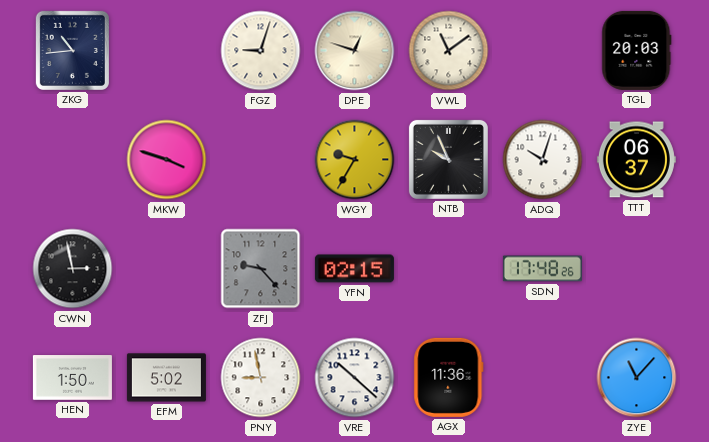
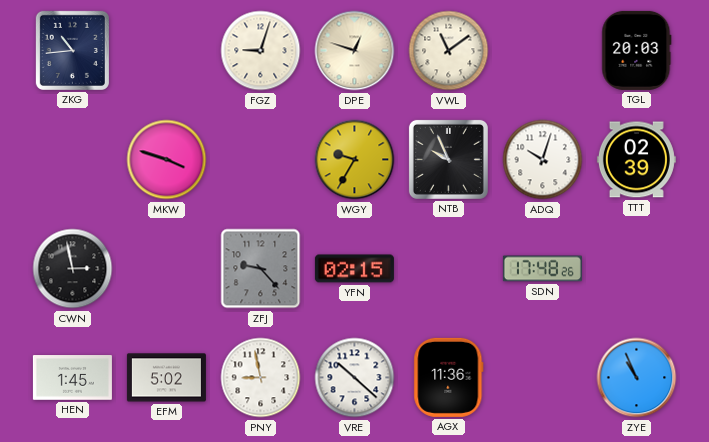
TTT: 06:37 -> 02:39 (636, 160)
HEN: 1:50 -> 1:45 (72, 378)
ZYE: 11:07 -> 10:56 (637, 378)
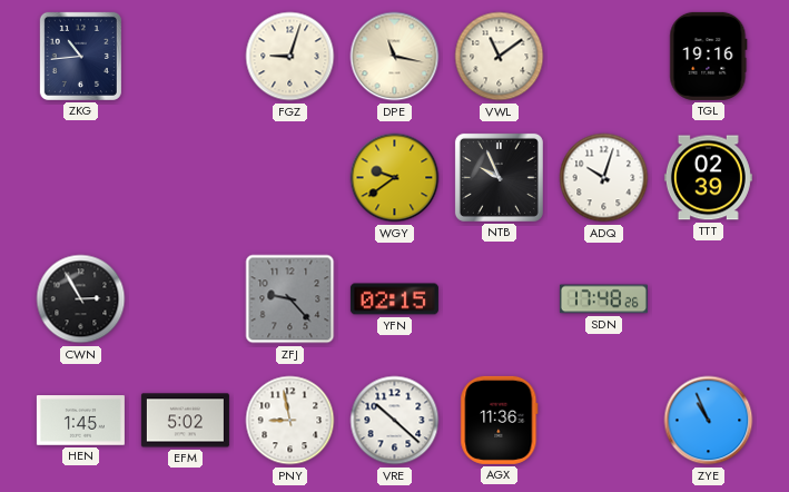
DPE: 12:48 -> 11:17 (395, 57)
TGL: 20:03 -> 19:16 (709, 56)
MKW: 3:48 -> none (167, 160)
WGY: 9:35 -> 9:39 (395, 178)
CWN: 2:58 -> 2:55 (81, 299)
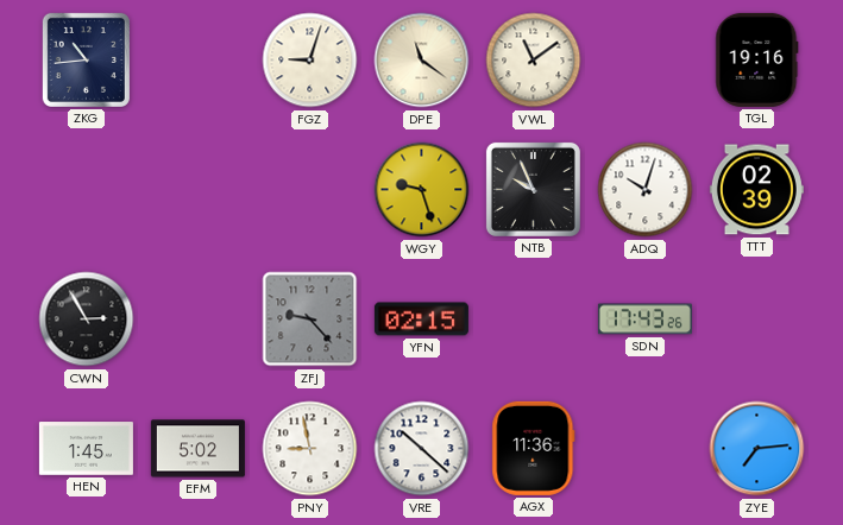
DPE: 11:17 -> 11:21 (422, 61)
WGY: 9:39 -> 9:27 (422, 190)
SDN: 17:48 -> 17:43 (644, 320)
ZYE: 10:56 -> 7:14 (757, 449)
